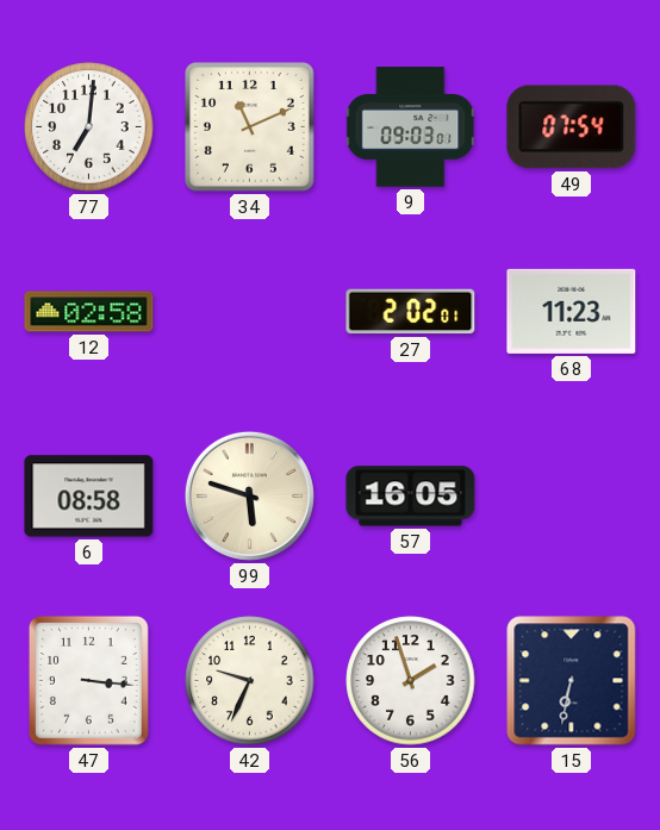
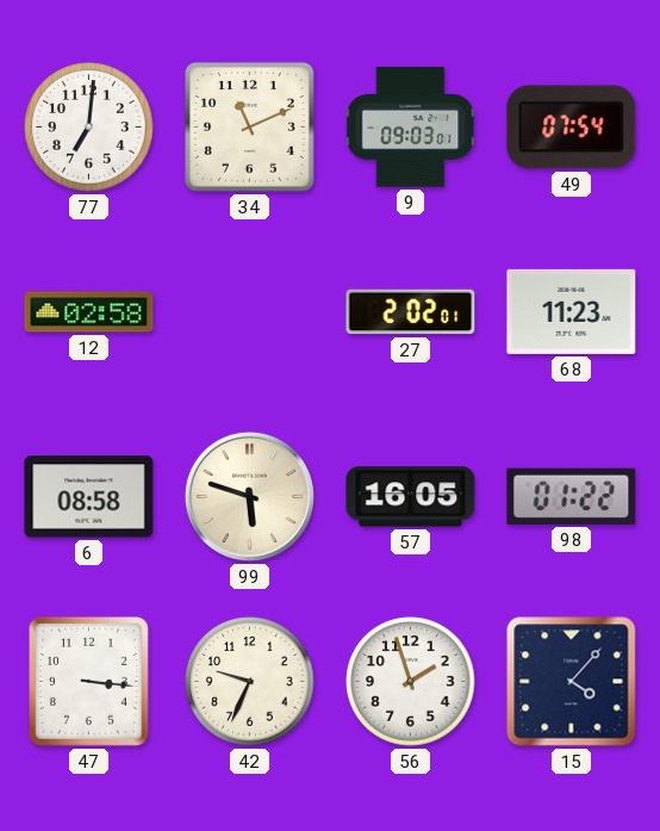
98: none -> 01:22 (572, 496)
15: 6:32 -> 4:07 (572, 682)
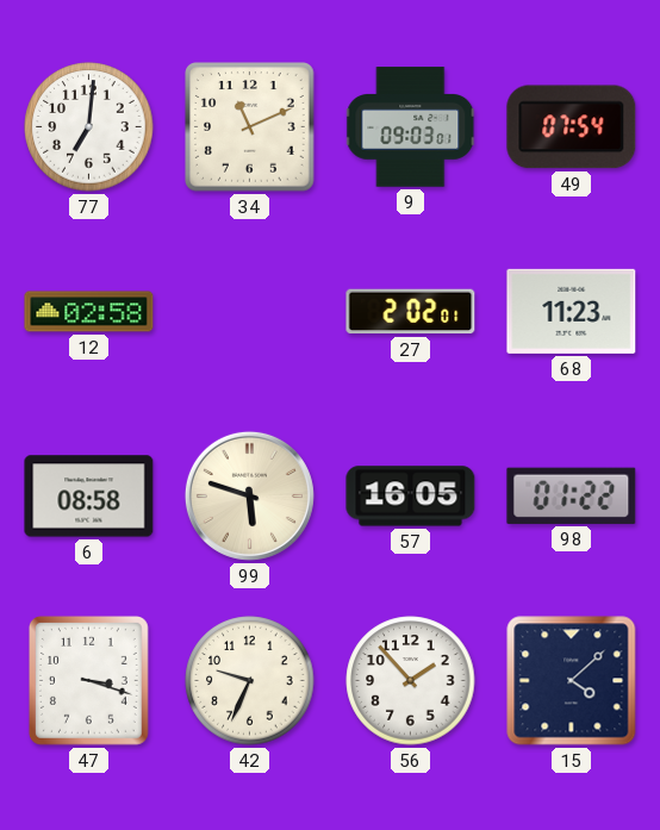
47: 3:16 -> 3:18 (88, 680)
56: 1:57 -> 1:53 (411, 681)
15: 4:07 -> 4:08 (572, 681)
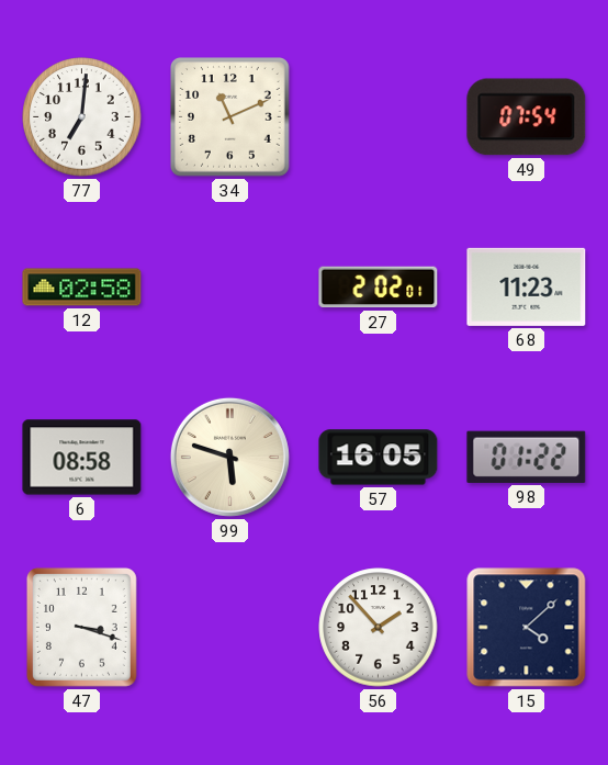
9: 09:03 -> none (411, 127)
42: 9:34 -> none (250, 681)
